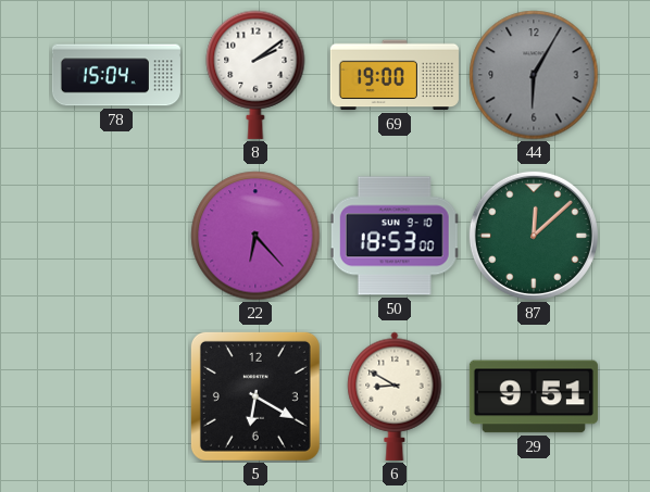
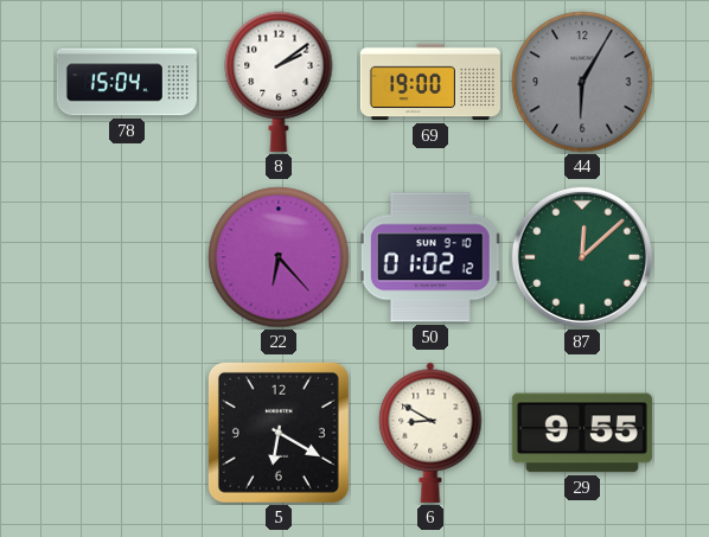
50: 18:53 -> 01:02 (430, 257)
29: 9:51 -> 9:55 (582, 433)
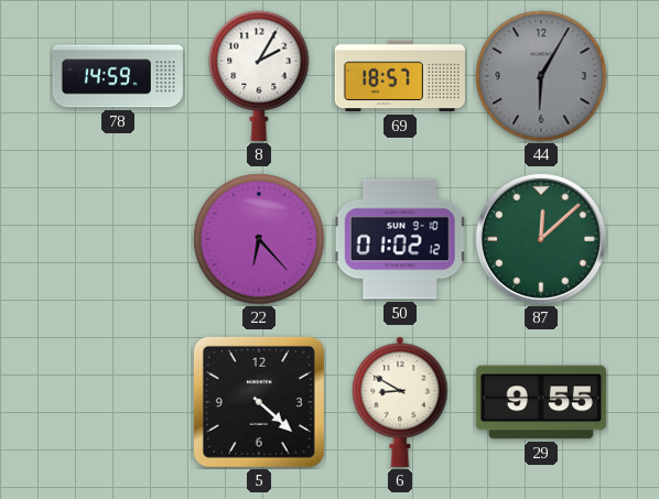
78: 15:04 -> 14:59 (118, 76)
8: 2:09 -> 2:05 (259, 76)
69: 19:00 -> 18:57 (400, 76)
5: 6:20 -> 4:22 (259, 402)
